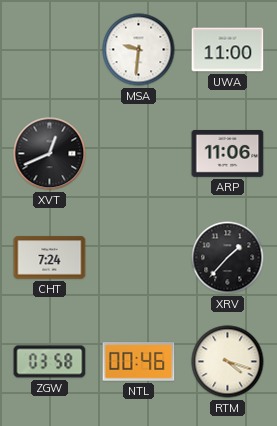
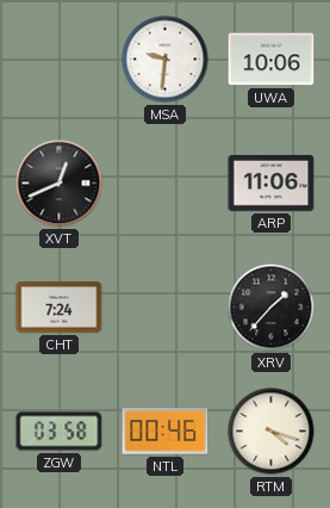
UWA: 11:00 -> 10:06 (272, 60)
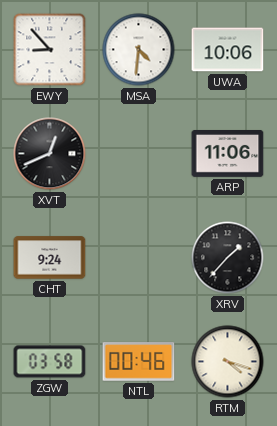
EWY: none -> 8:53 (50, 50)
MSA: 9:31 -> 4:31 (139, 50)
CHT: 7:24 -> 9:24 (50, 258)
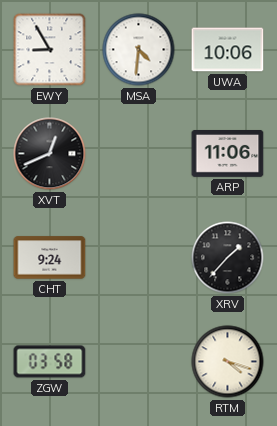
EWY: 8:53 -> 8:55 (50, 50)
NTL: 00:46 -> none (139, 362)
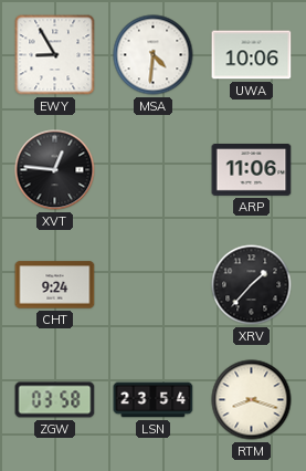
XVT: 12:41 -> 12:46 (55, 170)
LSN: none -> 23:54 (154, 400)
RTM: 4:18 -> 8:18 (252, 400)
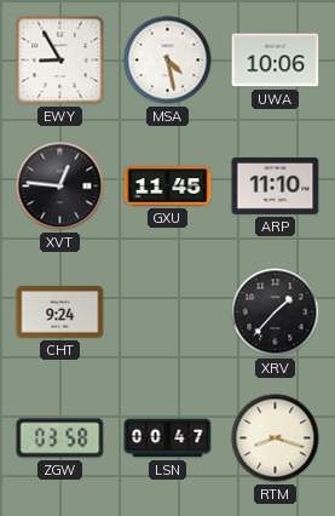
MSA: 4:31 -> 4:28 (168, 61)
GXU: none -> 11:45 (168, 187)
ARP: 11:06 -> 11:10 (276, 187)
LSN: 23:54 -> 00:47 (168, 438)
